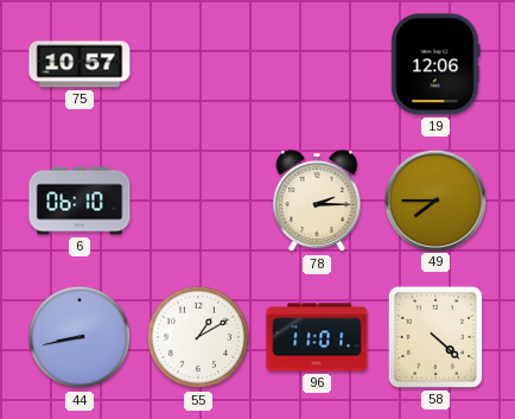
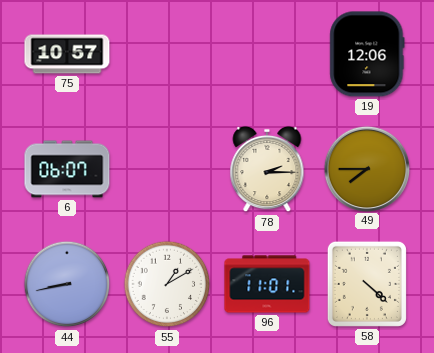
6: 06:10 -> 06:07 (67, 169)
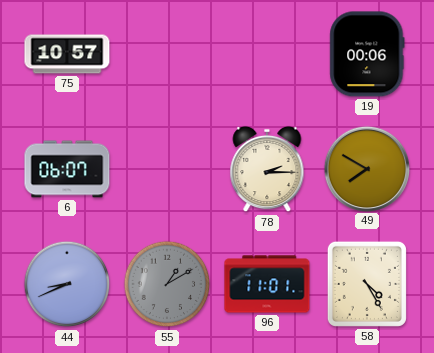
19: 12:06 -> 00:06 (367, 54)
49: 7:45 -> 7:50 (366, 168)
44: 8:43 -> 8:41 (67, 284)
55 dial: white -> grey (167, 284)
58: 4:22 -> 4:25 (367, 284)
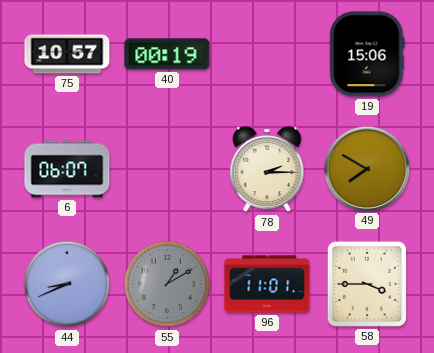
40: none -> 00:19 (167, 54)
19: 00:06 -> 15:06 (367, 54)
58: 4:25 -> 3:45 (367, 284)
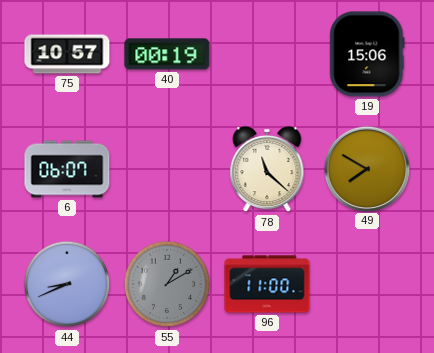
78: 2:15 -> 11:22 (267, 169)
96: 11:01 -> 11:00 (267, 284)
58: 3:45 -> none (367, 284)
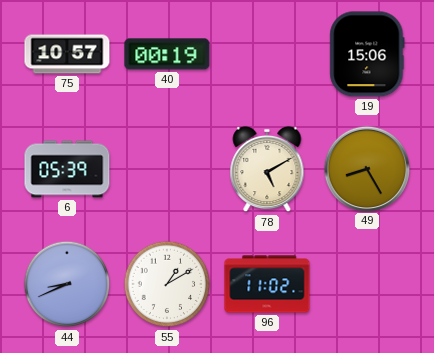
6: 06:07 -> 05:39 (67, 169)
78: 11:22 -> 5:10 (267, 169)
49: 7:50 -> 8:25 (366, 168)
55 dial: grey -> white (167, 284)
96: 11:00 -> 11:02 (267, 284)
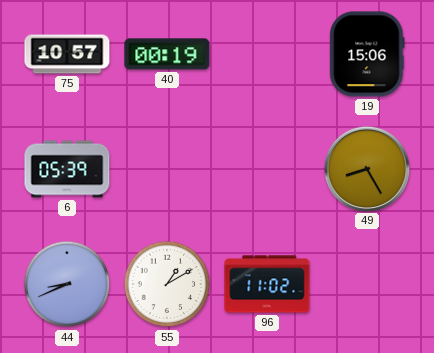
78: 5:10 -> none (267, 169)
